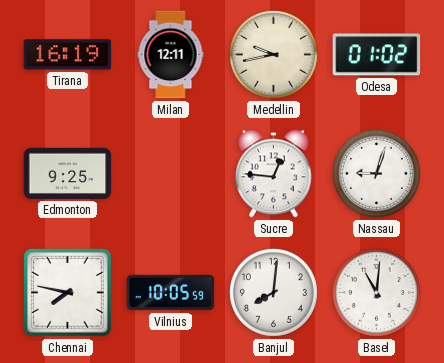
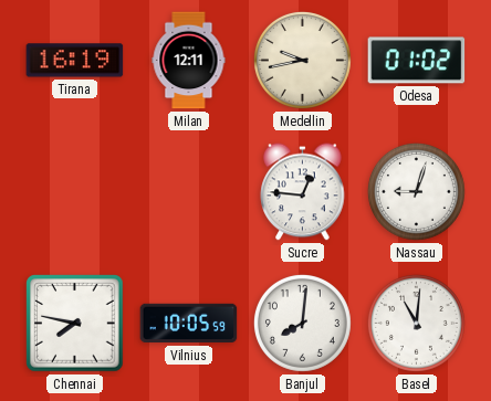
Edmonton: 9:25 -> none (68, 173)
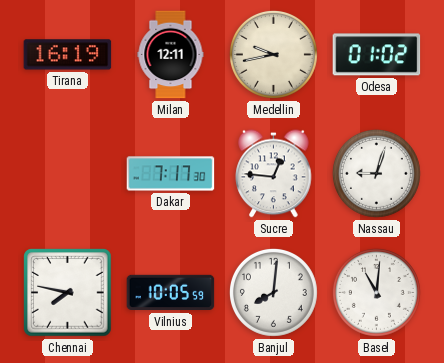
Dakar: none -> 7:17 (171, 174)
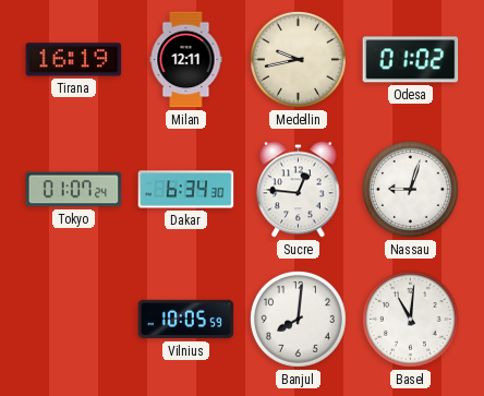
Tokyo: none -> 01:07 (74, 190)
Dakar: 7:17 -> 6:34 (186, 190)
Chennai: 7:47 -> none (68, 293)
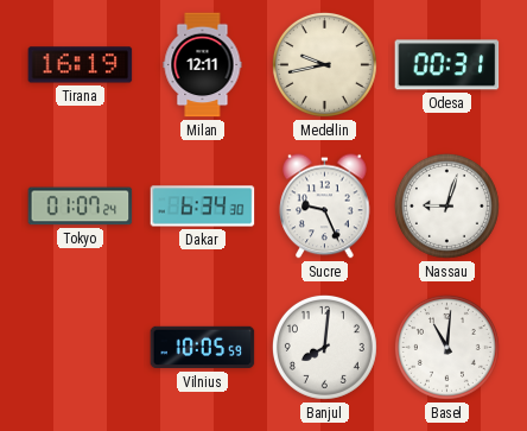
Odesa: 01:02 -> 00:31 (447, 65)
Sucre: 12:46 -> 9:26 (325, 207)
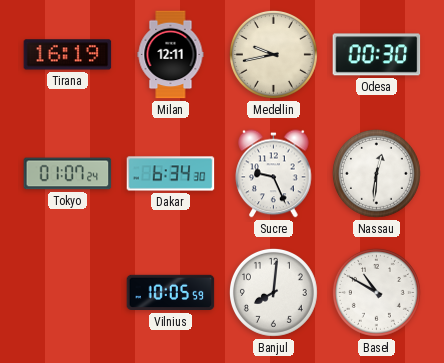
Odesa: 00:31 -> 00:30 (377, 55)
Nassau: 9:03 -> 12:31 (376, 173)
Basel: 11:01 -> 10:50 (376, 292)
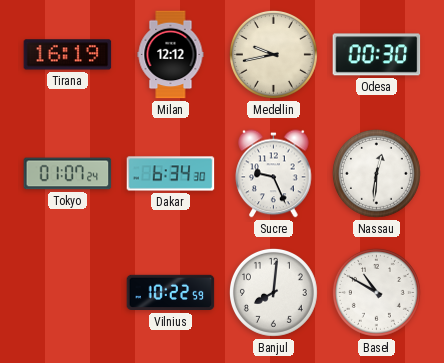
Milan: 12:11 -> 12:12 (171, 55)
Vilnius: 10:05 -> 10:22 (171, 293)
